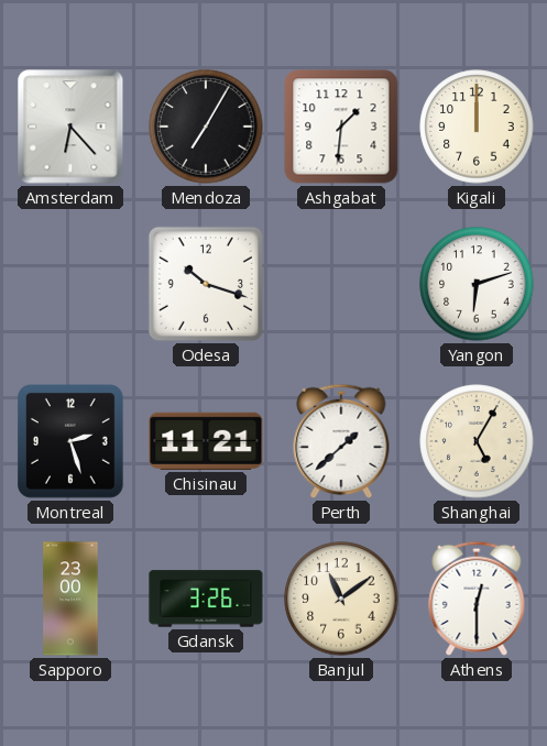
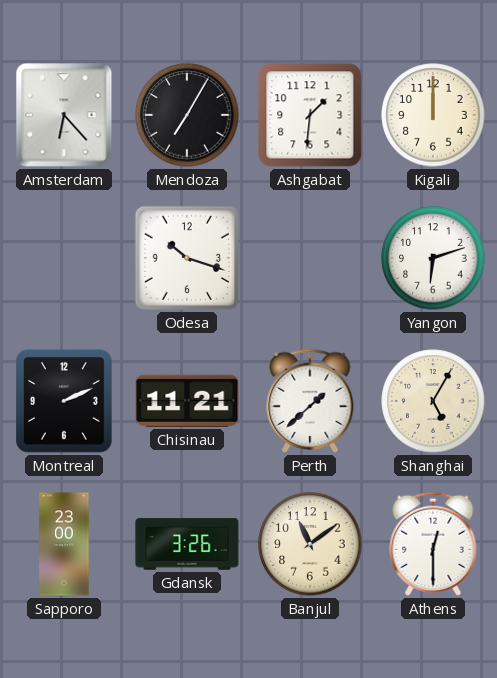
Montreal: 2:27 -> 2:11 (65, 402)
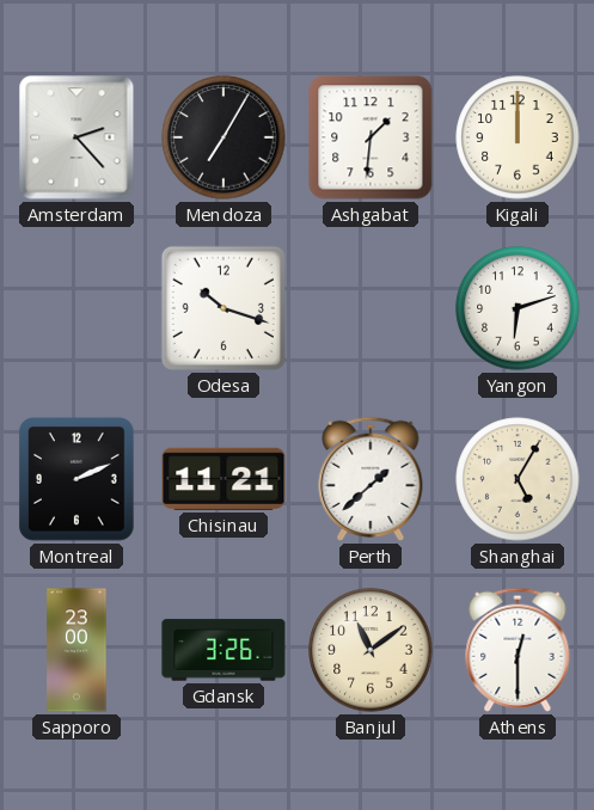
Amsterdam: 6:23 -> 2:23 (76, 137)
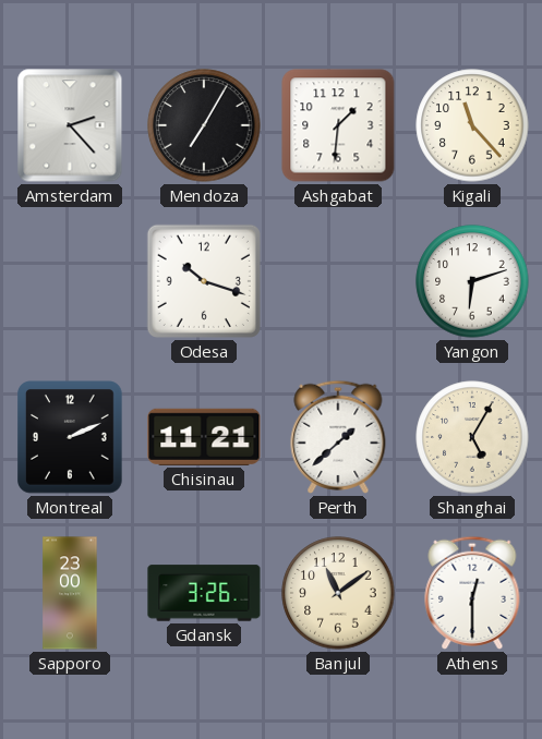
Kigali: 12:00 -> 11:23 (472, 125)
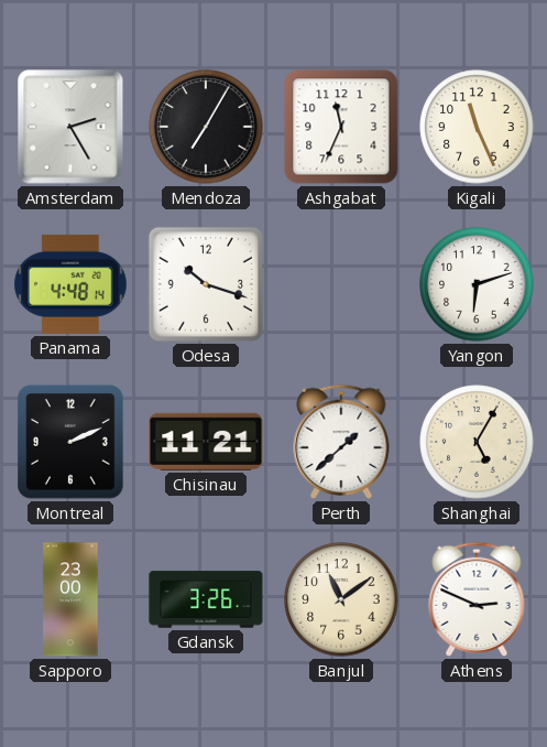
Amsterdam: 2:23 -> 2:25 (70, 127)
Ashgabat: 1:31 -> 11:34 (341, 127)
Kigali: 11:23 -> 11:26 (477, 127)
Panama: none -> 4:48 (70, 284)
Athens: 12:30 -> 2:49 (477, 599)
